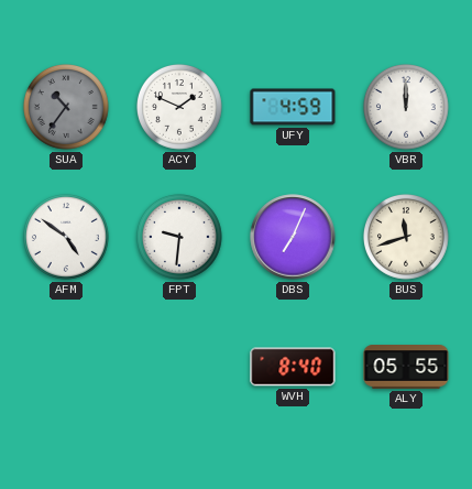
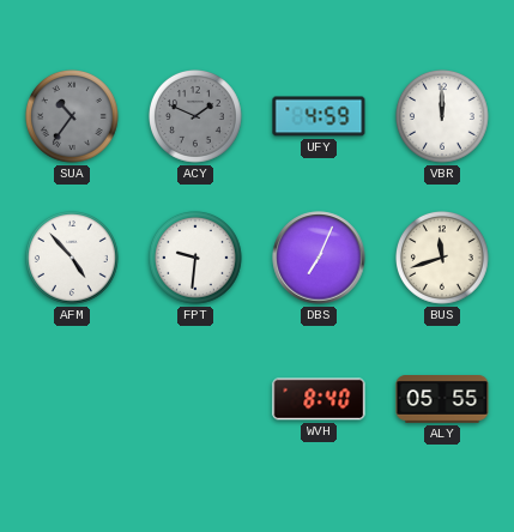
ACY dial: white -> grey (196, 117)
AFM: 4:51 -> 4:53 (73, 259)
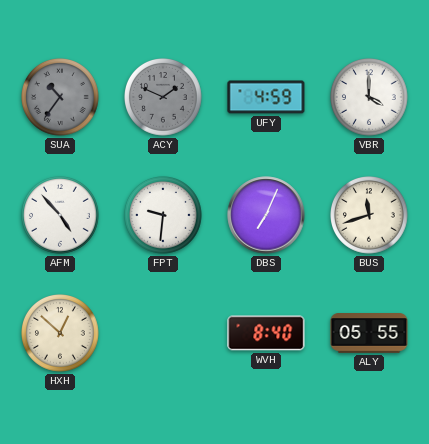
VBR: 12:00 -> 4:00 (370, 98)
HXH: none -> 12:52 (61, 334)
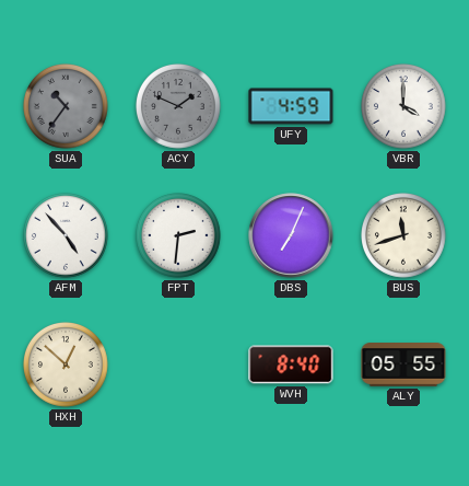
FPT: 9:31 -> 2:31 (179, 236)
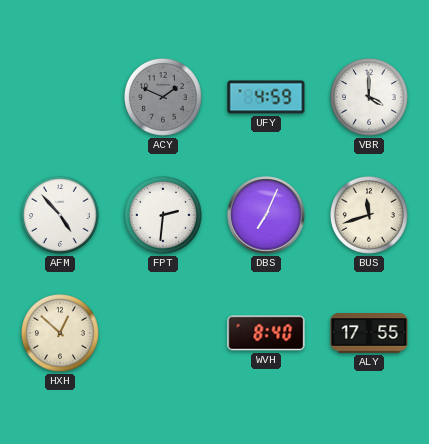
SUA: 10:36 -> none (67, 107)
ALY: 05:55 -> 17:55 (369, 334)
